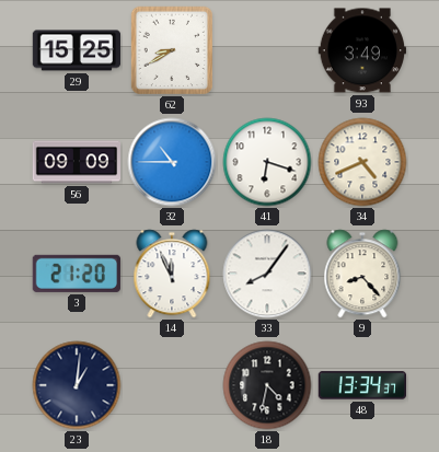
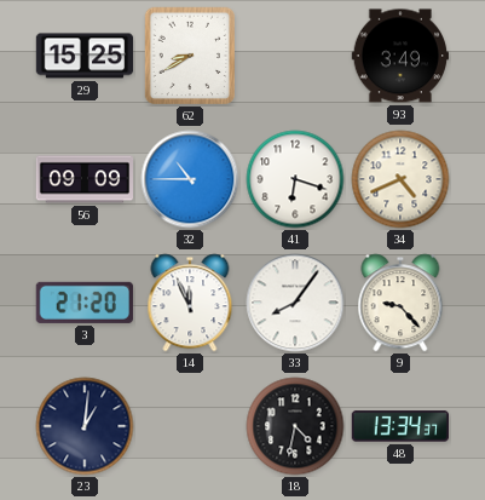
9: 8:23 -> 9:23 (400, 303)
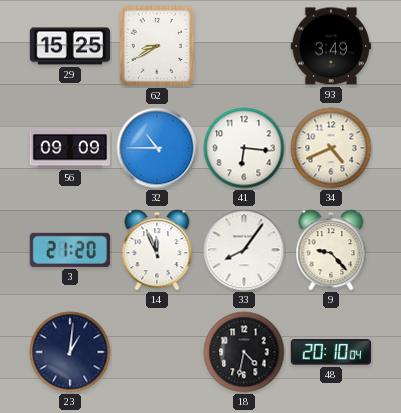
41: 6:18 -> 6:16 (244, 148)
48: 13:34 -> 20:10 (330, 352)
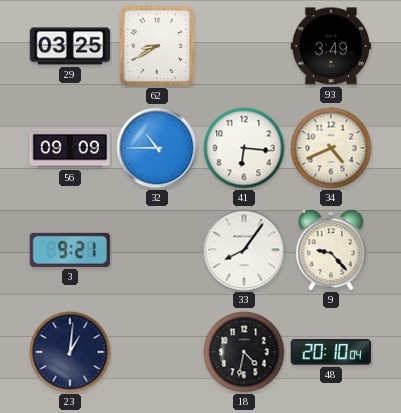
29: 15:25 -> 03:25 (70, 46)
3: 21:20 -> 9:21 (70, 250)
14: 11:56 -> none (157, 250)
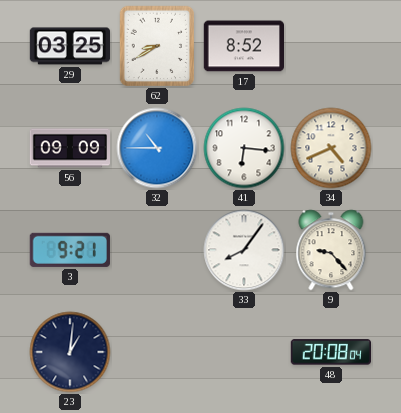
17: none -> 8:52 (243, 46)
93: 3:49 -> none (330, 46)
18: 4:32 -> none (244, 352)
48: 20:10 -> 20:08 (330, 352)
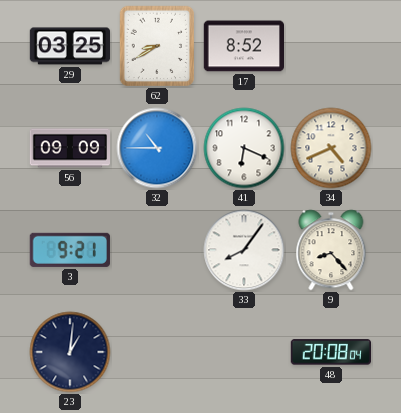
41: 6:16 -> 6:19 (244, 148)
9: 9:23 -> 8:23 (331, 250)
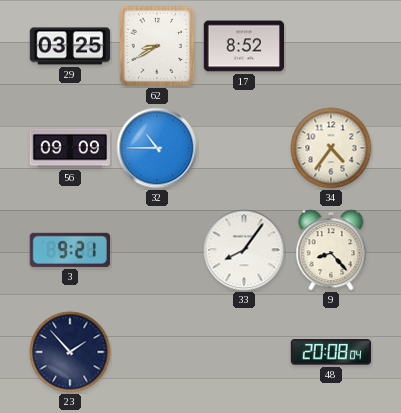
41: 6:19 -> none (244, 148)
34: 4:41 -> 4:36 (331, 148)
23: 1:01 -> 1:53 (70, 352)
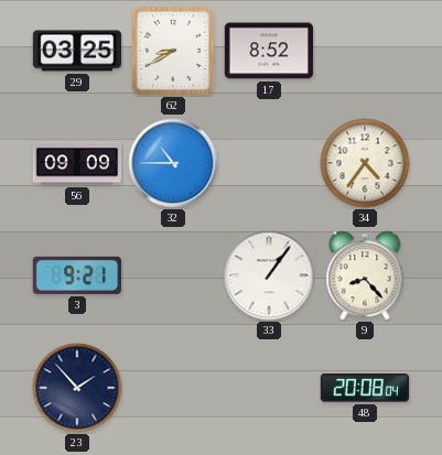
33: 8:06 -> 1:06 (269, 275)
